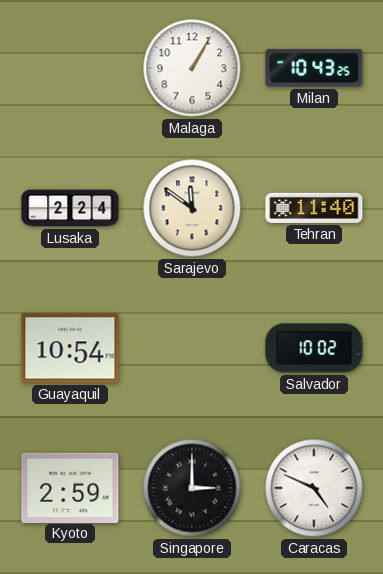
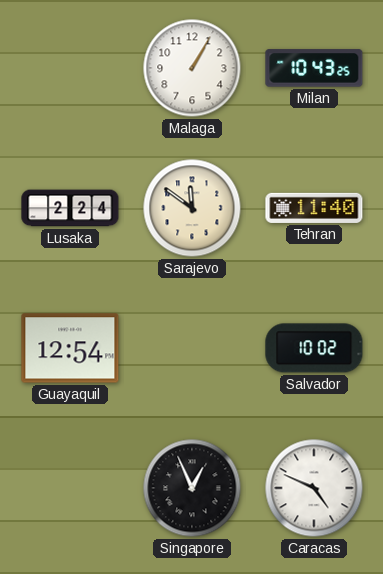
Guayaquil: 10:54 -> 12:54 (70, 348)
Kyoto: 2:59 -> none (70, 487)
Singapore: 3:00 -> 12:56 (192, 488)
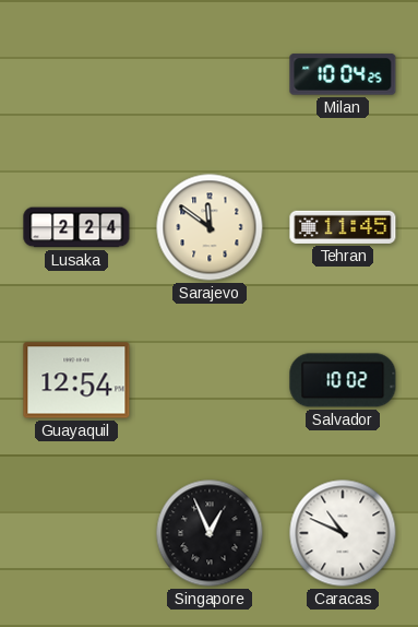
Malaga: 1:05 -> none (192, 68)
Milan: 10:43 -> 10:04 (343, 74)
Tehran: 11:40 -> 11:45 (343, 227)
Caracas: 4:49 -> 10:49 (343, 533)
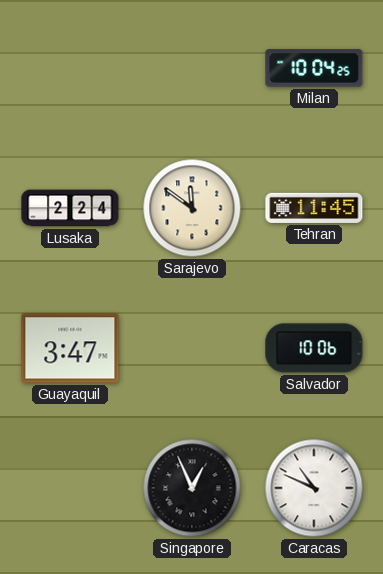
Guayaquil: 12:54 -> 3:47 (70, 348)
Salvador: 10:02 -> 10:06 (314, 348)
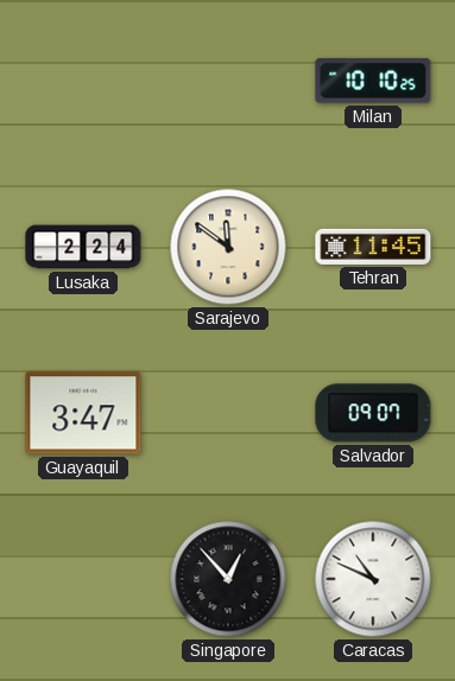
Milan: 10:04 -> 10:10 (373, 81)
Salvador: 10:06 -> 09:07 (373, 413)
Singapore: 12:56 -> 12:53 (228, 579)
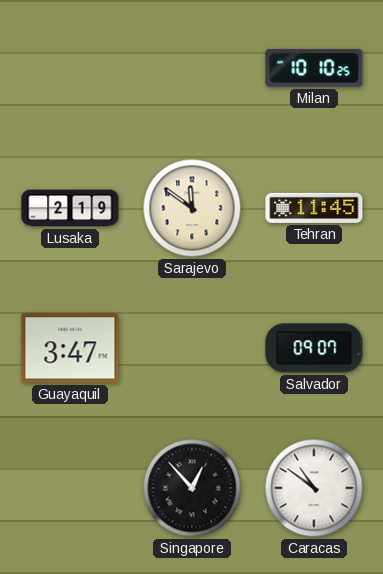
Lusaka: 2:24 -> 2:19 (70, 208)
Caracas: 10:49 -> 10:51 (314, 488)
